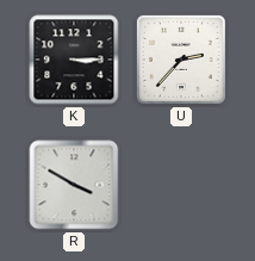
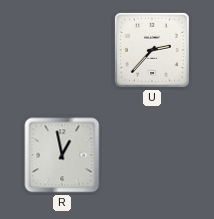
K: 3:15 -> none (74, 60)
R: 3:50 -> 12:58 (62, 155)
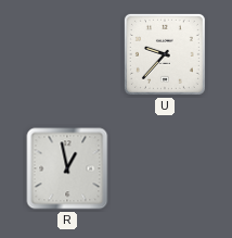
U: 2:37 -> 9:37 (165, 54)
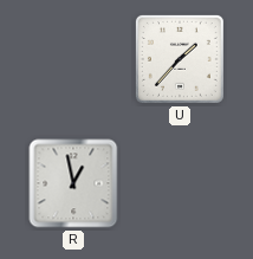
U: 9:37 -> 1:37 (180, 59)
